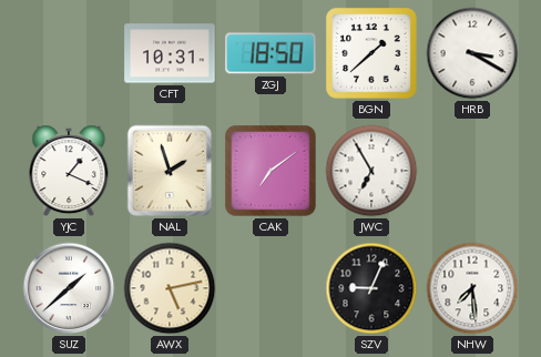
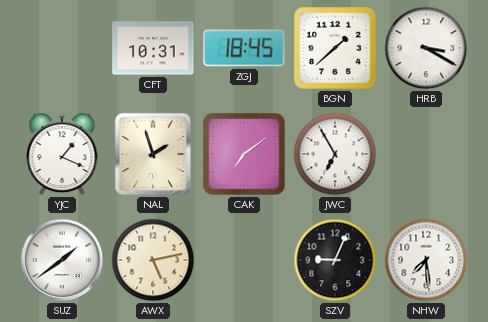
ZGJ: 18:50 -> 18:45 (244, 48)
SUZ: 1:38 -> 1:39 (62, 260)
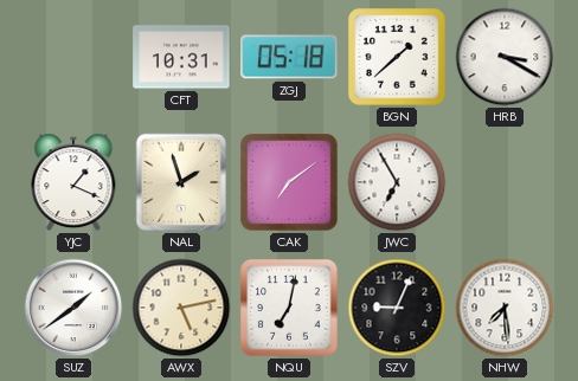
ZGJ: 18:45 -> 05:18 (289, 57)
NQU: none -> 7:02 (289, 308)
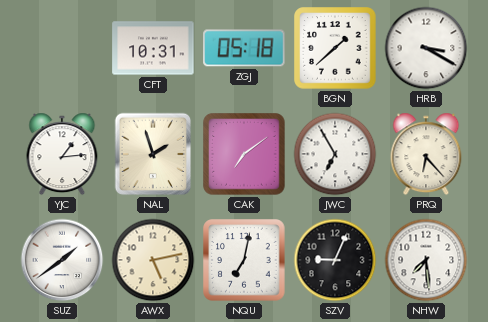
YJC: 1:19 -> 1:14 (62, 154)
PRQ: none -> 6:23 (426, 154)
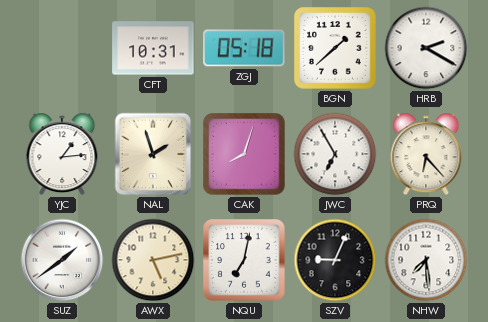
HRB: 3:20 -> 2:20 (426, 48)
CAK: 7:09 -> 8:03 (244, 154)
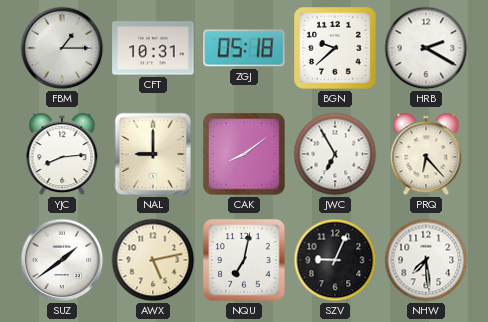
FBM: none -> 1:15 (62, 48)
BGN: 1:38 -> 9:38 (335, 48)
YJC: 1:14 -> 8:14 (62, 154)
NAL: 1:57 -> 9:00 (153, 154)
CAK: 8:03 -> 8:09 (244, 154)
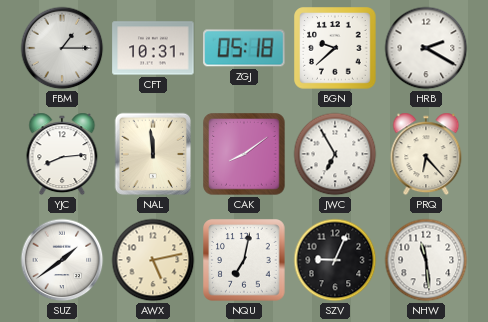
NAL: 9:00 -> 11:59 (153, 154)
NHW: 7:29 -> 11:29 (426, 260)
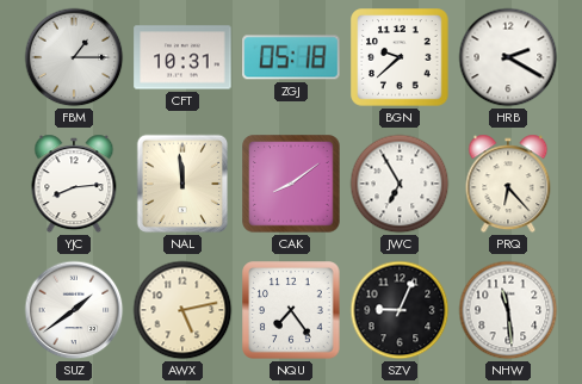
NQU: 7:02 -> 7:24 (291, 310)
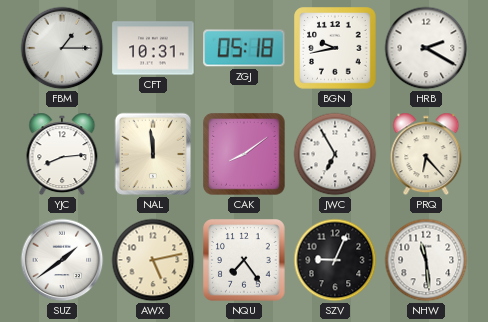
BGN: 9:38 -> 9:43 (335, 48)
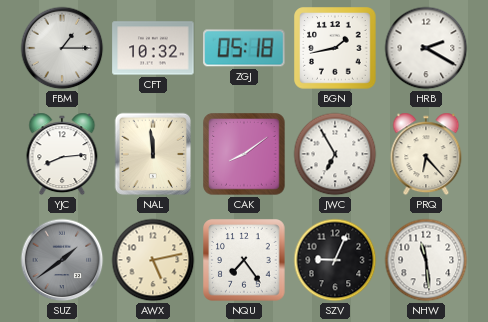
CFT: 10:31 -> 10:32 (153, 48)
BGN: 9:43 -> 1:43 (335, 48)
SUZ dial: white -> grey (62, 260)
